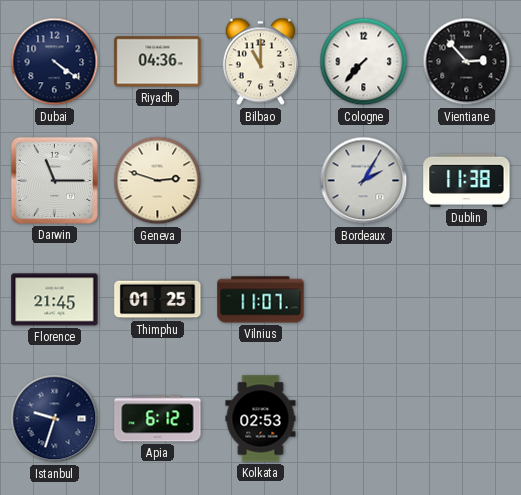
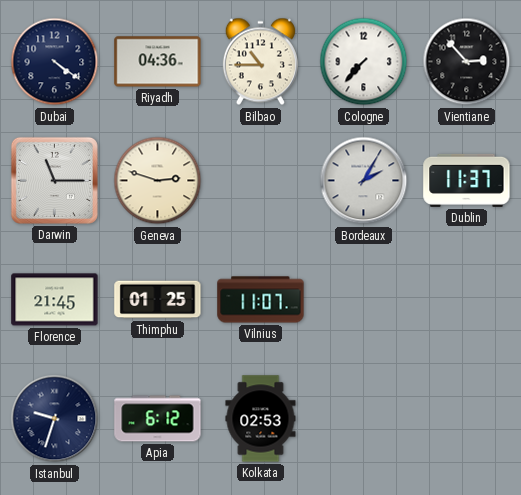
Bilbao: 11:00 -> 10:45 (260, 62)
Dublin: 11:38 -> 11:37 (467, 180)
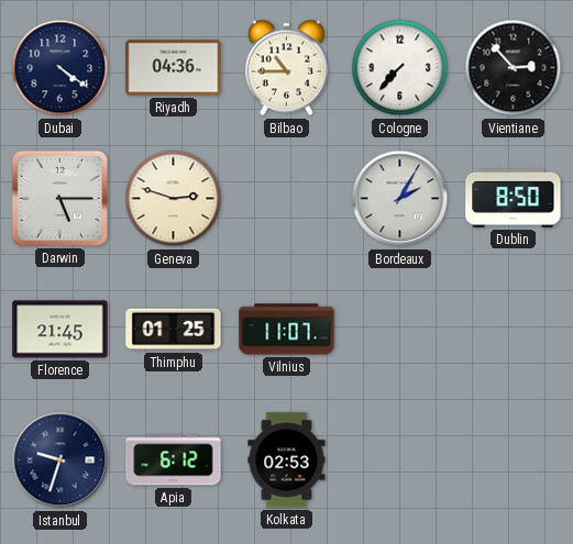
Darwin: 11:15 -> 5:15 (59, 198)
Dublin: 11:37 -> 8:50 (514, 198)
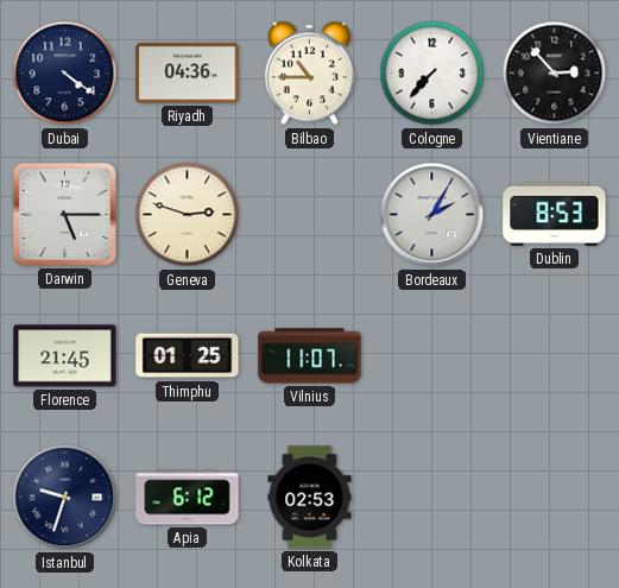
Dublin: 8:50 -> 8:53 (555, 214)
